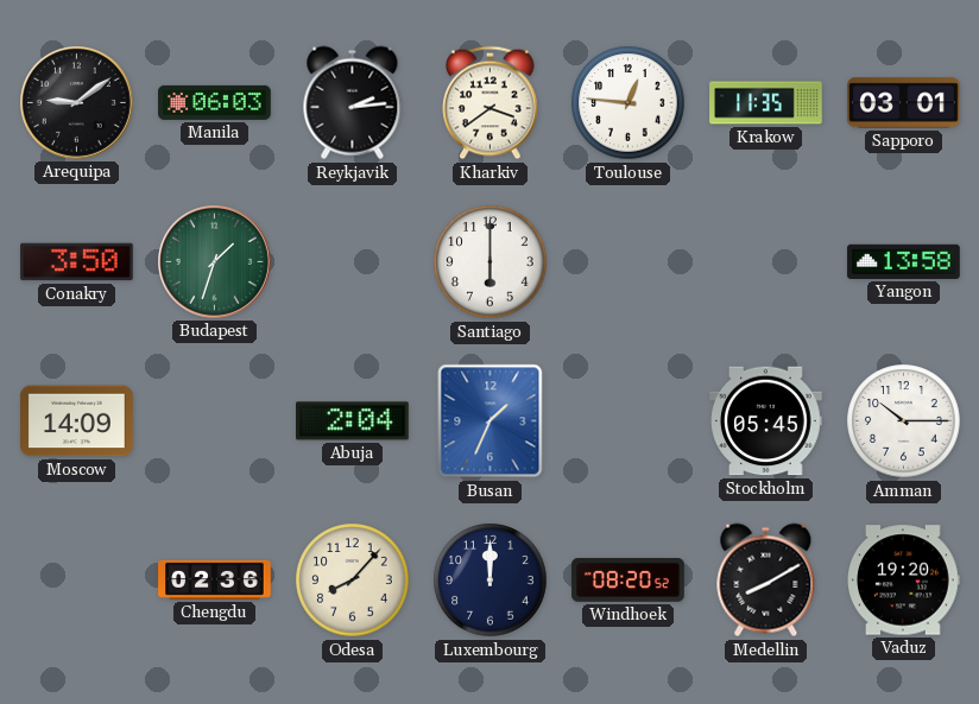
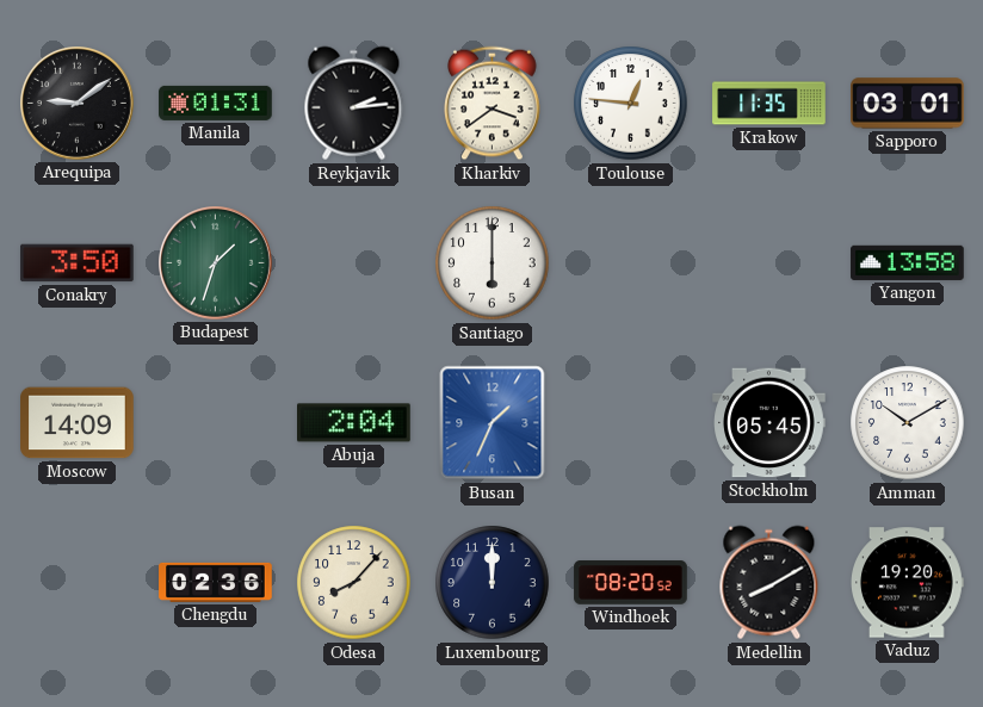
Manila: 06:03 -> 01:31 (216, 103)
Amman: 10:15 -> 10:10 (908, 423)
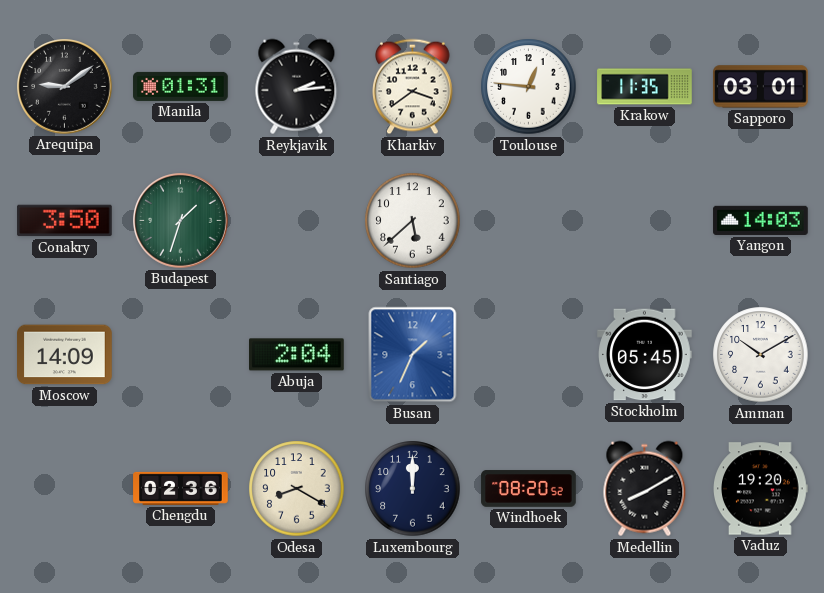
Santiago: 6:00 -> 5:38 (413, 221)
Yangon: 13:58 -> 14:03 (761, 220)
Odesa: 8:07 -> 8:20 (297, 489)
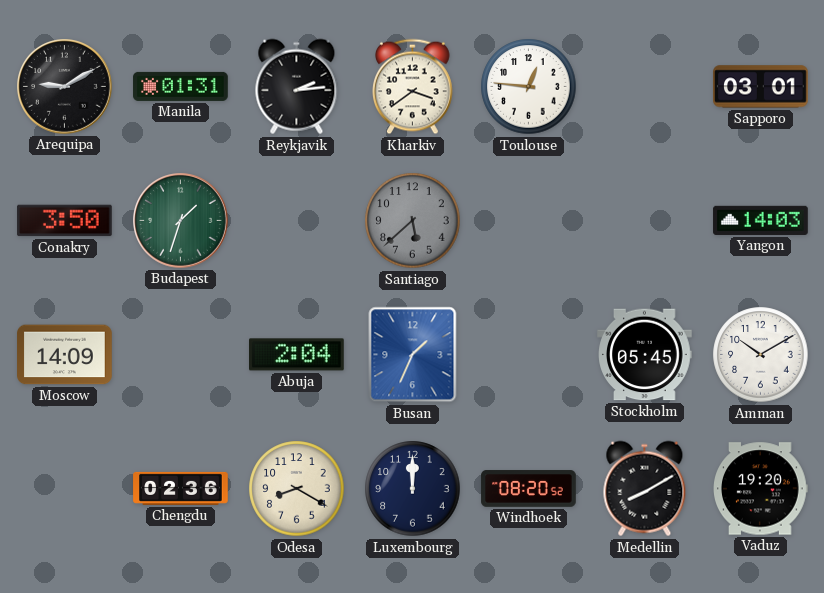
Arequipa: 9:09 -> 9:10 (65, 87)
Krakow: 11:35 -> none (645, 87)
Santiago dial: white -> grey (413, 221)
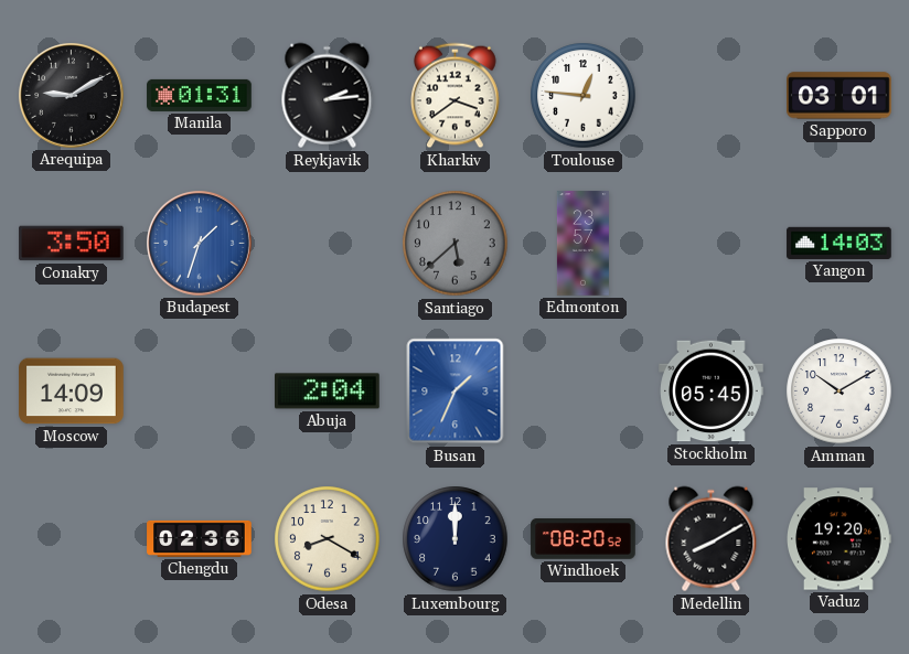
Budapest dial: green -> blue (200, 244)
Edmonton: none -> 23:57 (582, 244)
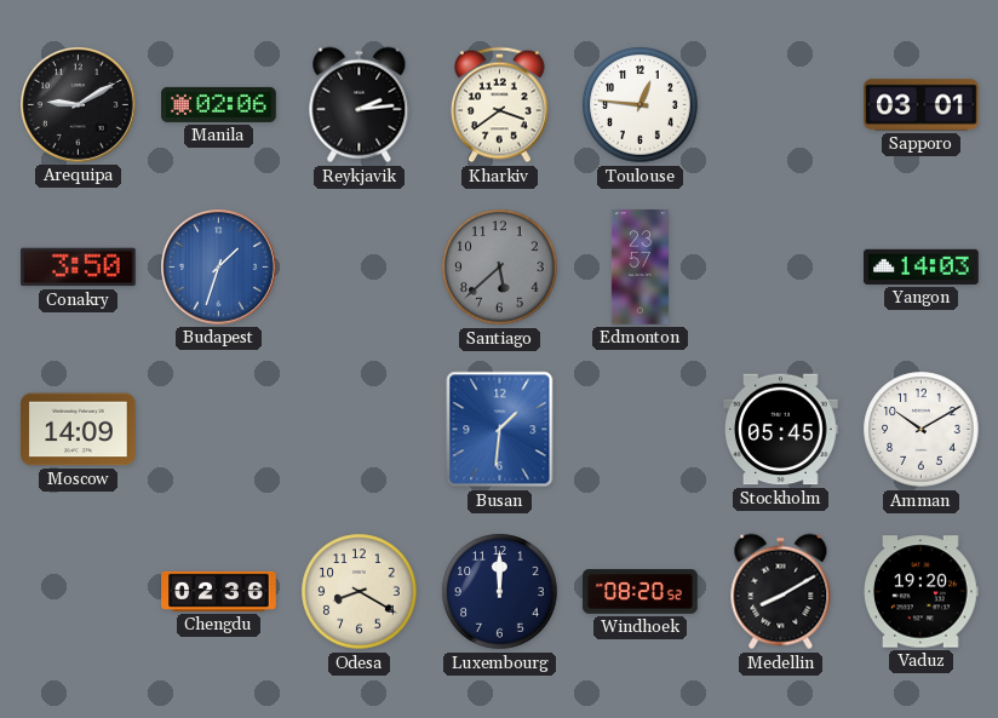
Manila: 01:31 -> 02:06 (219, 104)
Abuja: 2:04 -> none (328, 392)
Busan: 1:34 -> 1:31 (500, 430)
